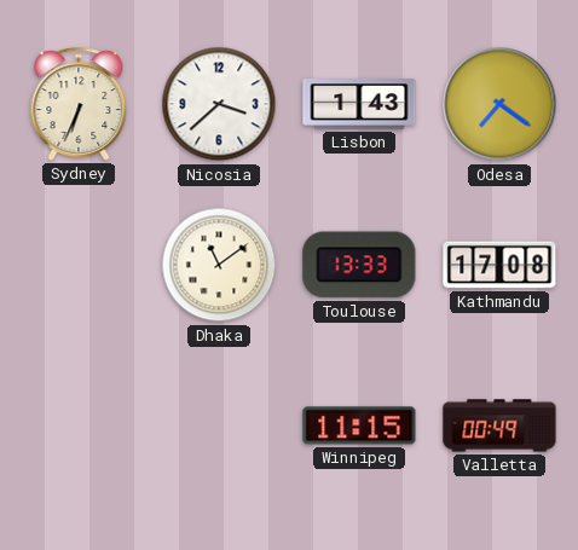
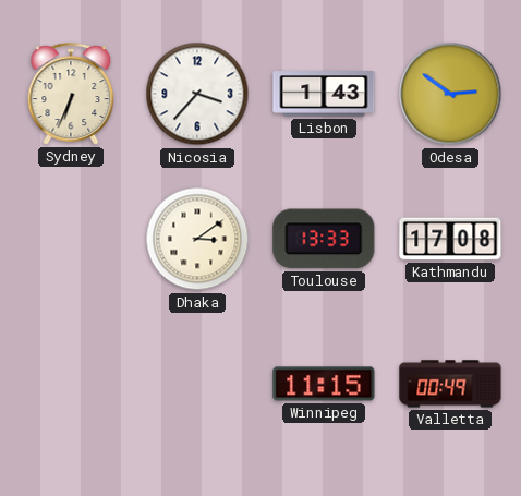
Nicosia: 3:38 -> 3:37 (197, 94)
Odesa: 7:21 -> 2:51 (450, 94)
Dhaka: 11:09 -> 3:09 (197, 239)
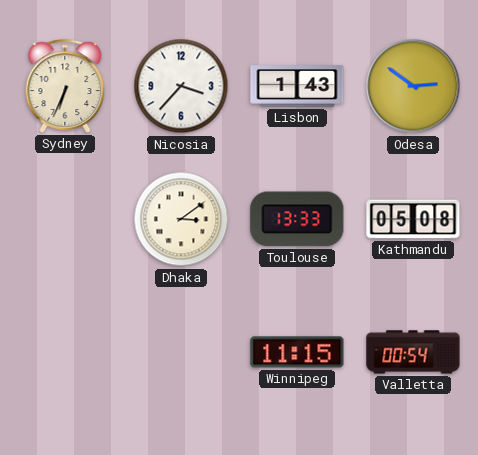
Kathmandu: 17:08 -> 05:08 (413, 219)
Valletta: 00:49 -> 00:54 (413, 352)
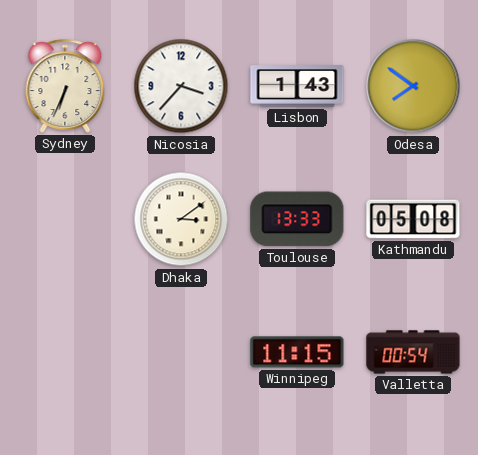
Odesa: 2:51 -> 7:51 (413, 86)
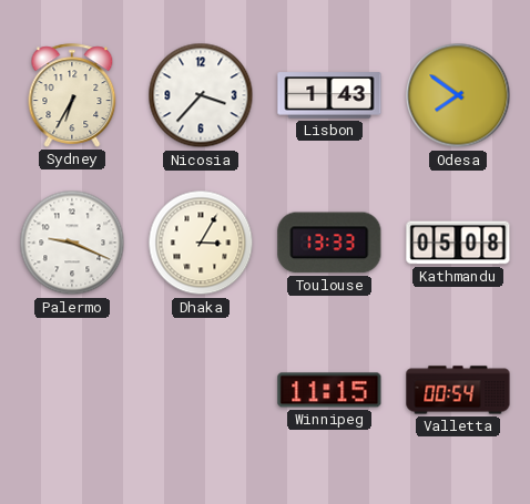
Sydney: 6:34 -> 6:35 (72, 95)
Palermo: none -> 9:19 (72, 243)
Dhaka: 3:09 -> 3:05 (201, 243)
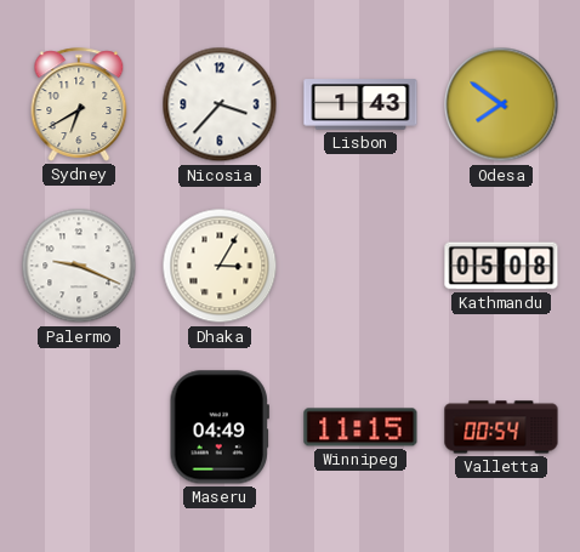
Sydney: 6:35 -> 6:40 (79, 104)
Toulouse: 13:33 -> none (329, 243)
Maseru: none -> 04:49 (218, 427)
